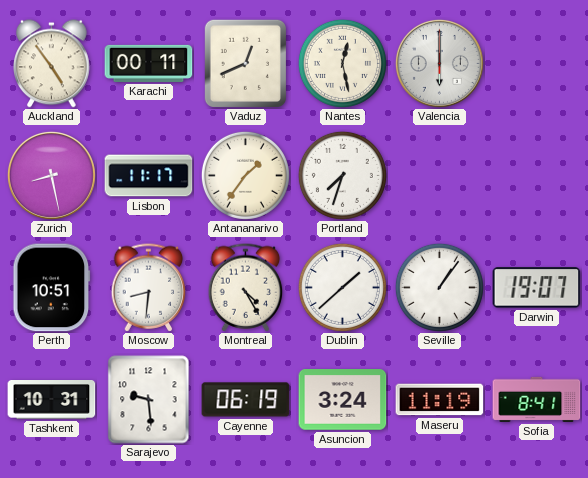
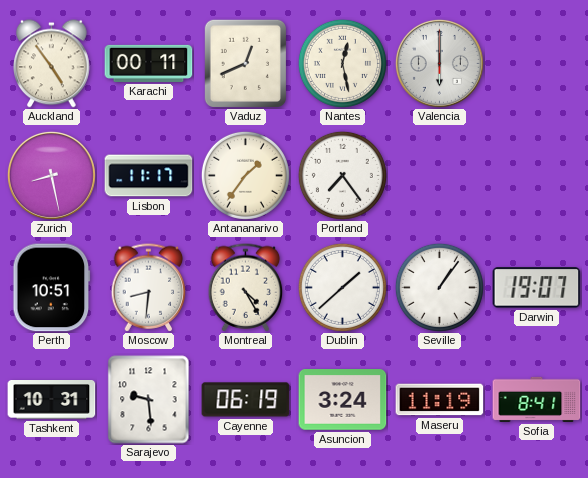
Portland: 7:33 -> 7:24 (342, 175)
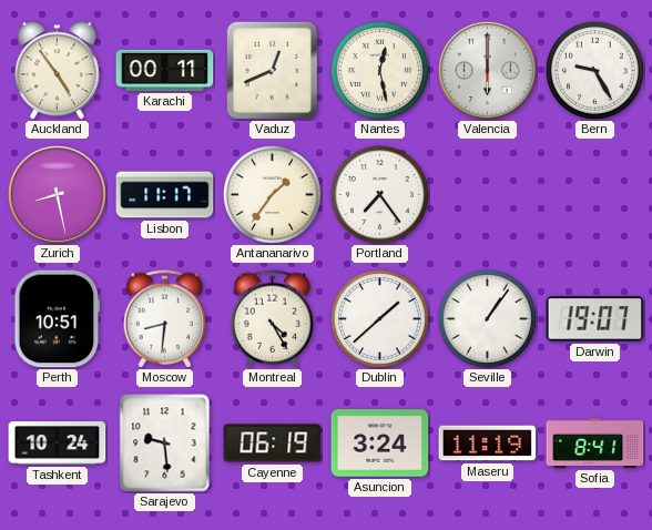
Bern: none -> 9:25 (594, 70)
Tashkent: 10:31 -> 10:24 (58, 444)
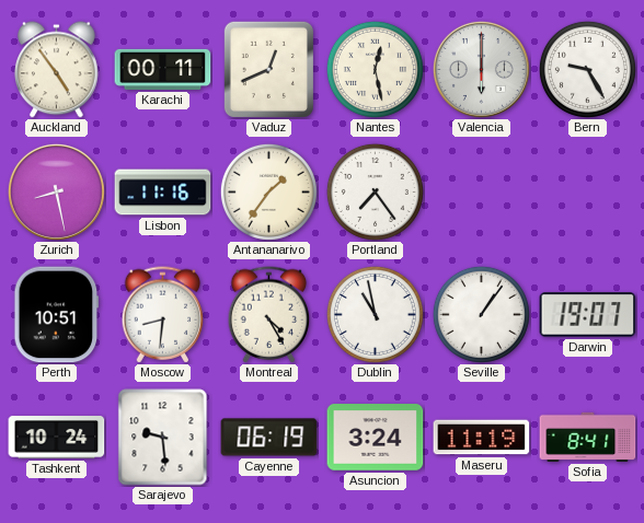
Lisbon: 11:17 -> 11:16 (163, 193)
Dublin: 1:38 -> 10:58 (375, 314)
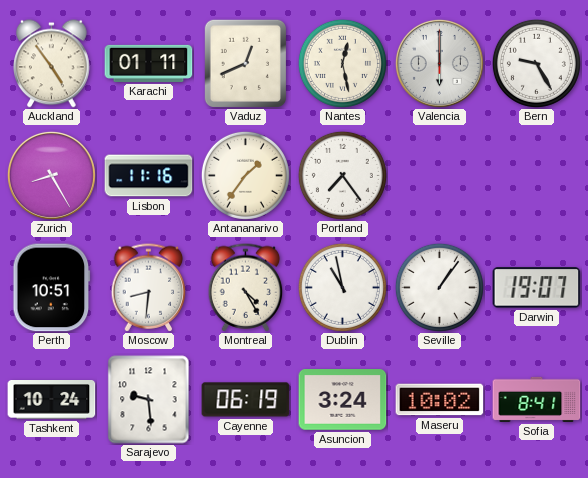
Karachi: 00:11 -> 01:11 (149, 63)
Zurich: 8:28 -> 8:25 (51, 175)
Maseru: 11:19 -> 10:02 (440, 400)
